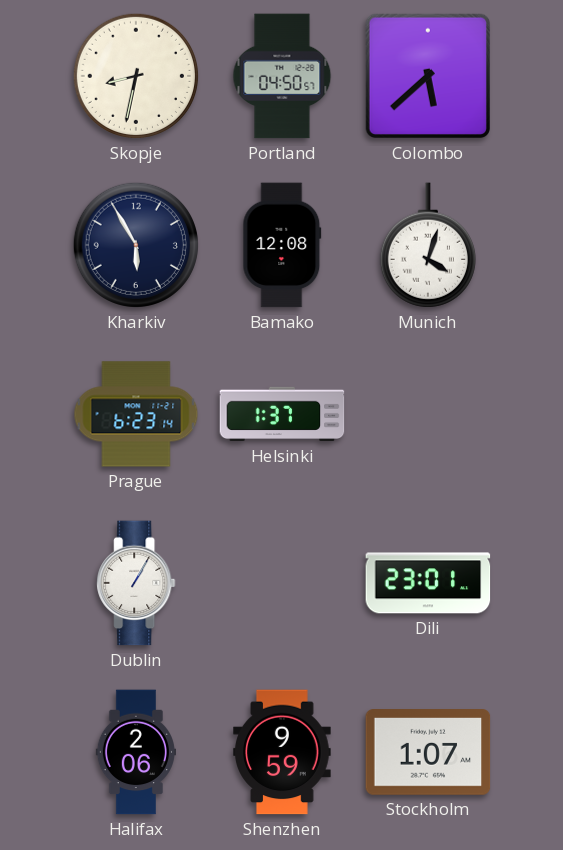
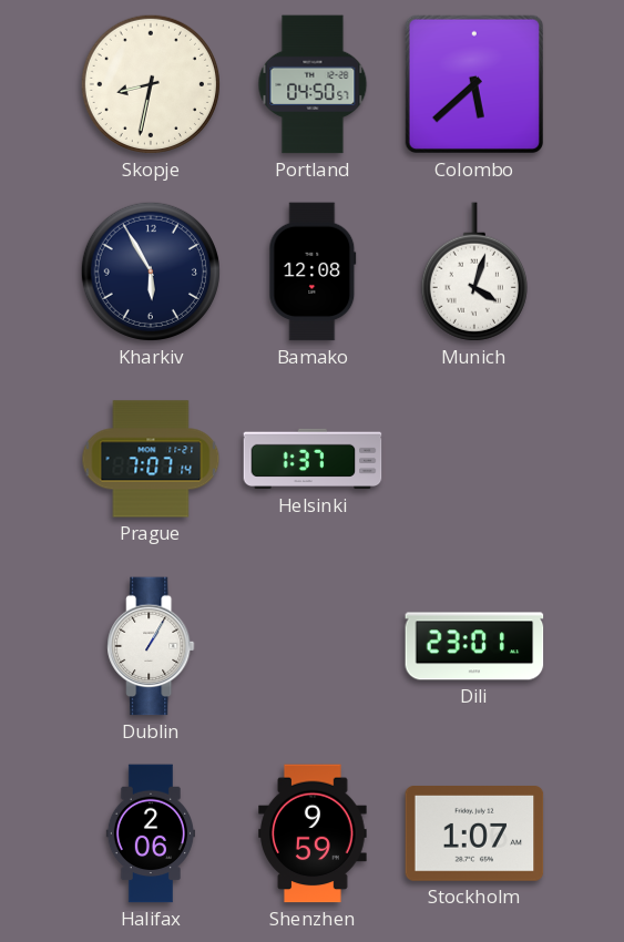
Prague: 6:23 -> 7:07 (151, 459)
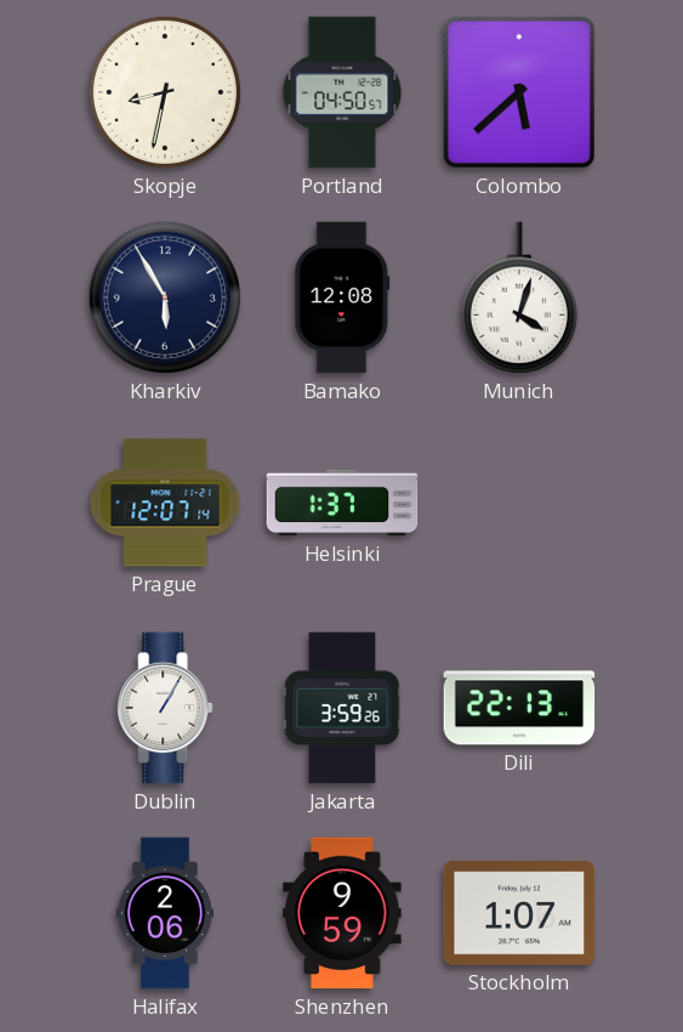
Prague: 7:07 -> 12:07 (165, 503)
Jakarta: none -> 3:59 (342, 708)
Dili: 23:01 -> 22:13 (519, 708)
